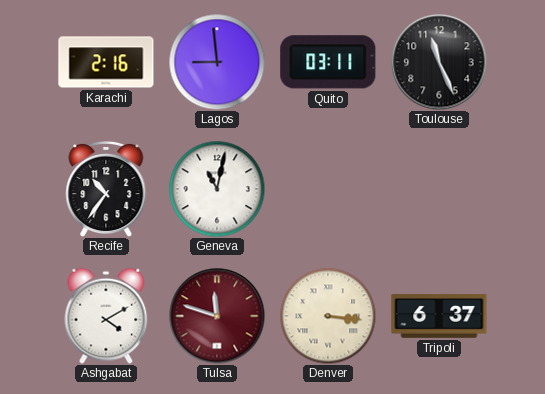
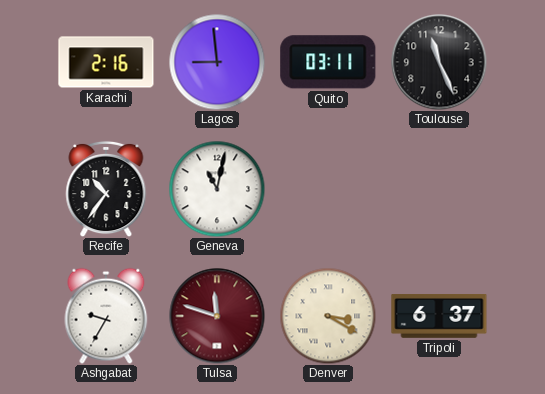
Ashgabat: 4:10 -> 9:35 (106, 316)
Denver: 3:16 -> 3:20 (328, 316)
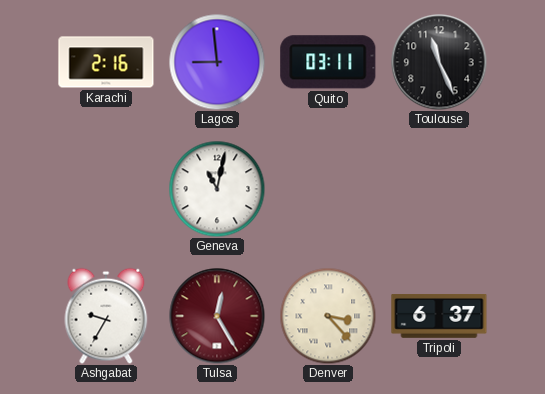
Recife: 10:36 -> none (106, 189)
Tulsa: 11:48 -> 12:25 (217, 316)
Denver: 3:20 -> 3:23 (328, 316)
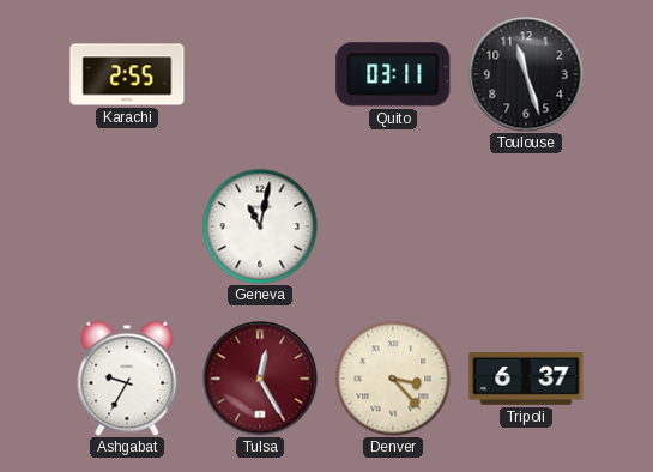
Karachi: 2:16 -> 2:55 (127, 74)
Lagos: 8:59 -> none (217, 62)
Toulouse: 11:26 -> 11:27 (526, 74)
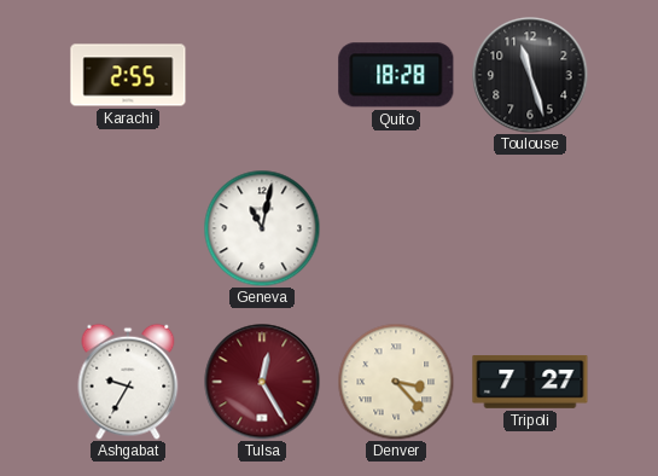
Quito: 03:11 -> 18:28 (396, 75)
Tripoli: 6:37 -> 7:27 (530, 383)
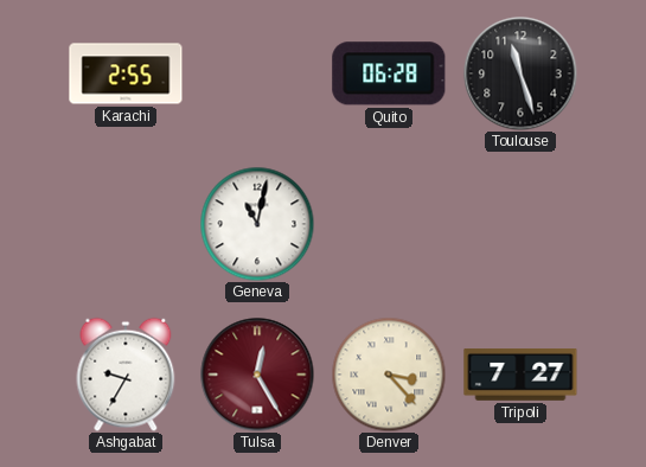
Quito: 18:28 -> 06:28 (389, 73)
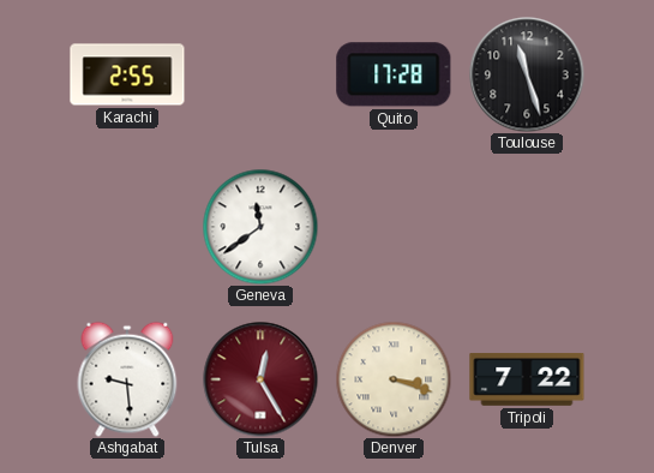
Quito: 06:28 -> 17:28 (394, 74)
Geneva: 11:02 -> 11:39 (260, 227)
Ashgabat: 9:35 -> 9:29 (127, 379)
Denver: 3:23 -> 3:18 (394, 379)
Tripoli: 7:27 -> 7:22 (527, 381)
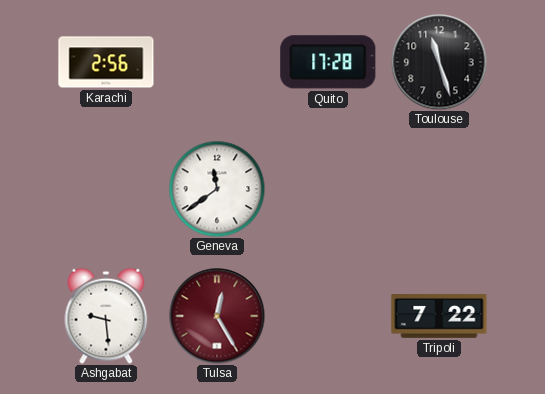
Karachi: 2:55 -> 2:56 (106, 62)
Denver: 3:18 -> none (394, 379)
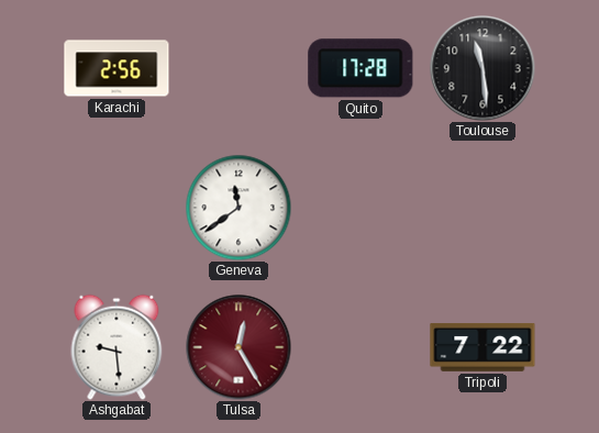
Toulouse: 11:27 -> 11:29 (482, 68)
